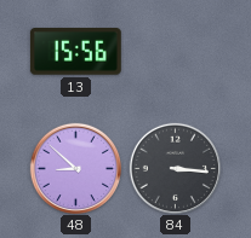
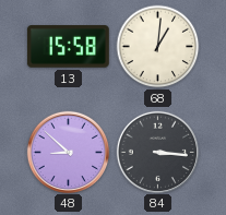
13: 15:56 -> 15:58 (68, 47)
68: none -> 1:01 (158, 47)
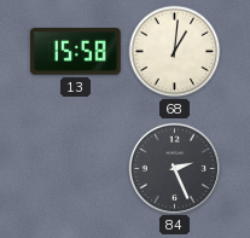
48: 8:52 -> none (68, 152)
84: 3:16 -> 2:26 (174, 168)
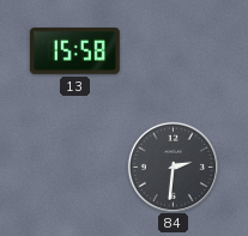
68: 1:01 -> none (175, 52)
84: 2:26 -> 2:31 (173, 167)
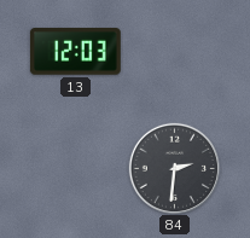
13: 15:58 -> 12:03 (75, 52)
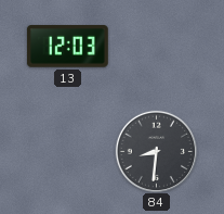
84: 2:31 -> 8:31 (156, 151)
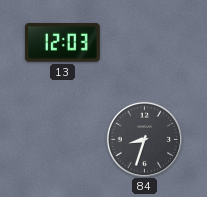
84: 8:31 -> 8:33 (144, 139)
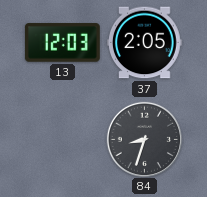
37: none -> 2:05 (145, 43)
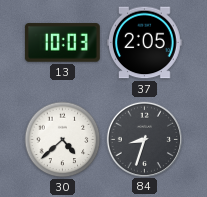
13: 12:03 -> 10:03 (62, 43)
30: none -> 4:38 (63, 140)
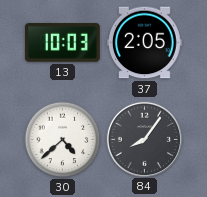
84: 8:33 -> 8:06 (144, 139)
